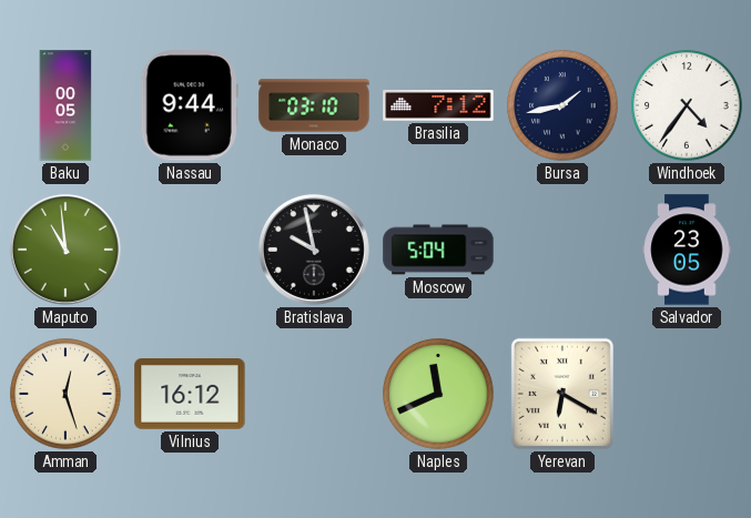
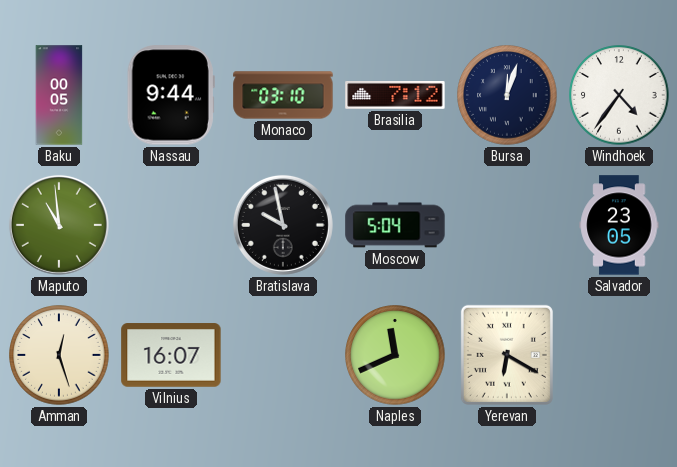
Bursa: 1:43 -> 12:03 (507, 95)
Vilnius: 16:12 -> 16:07 (171, 355)
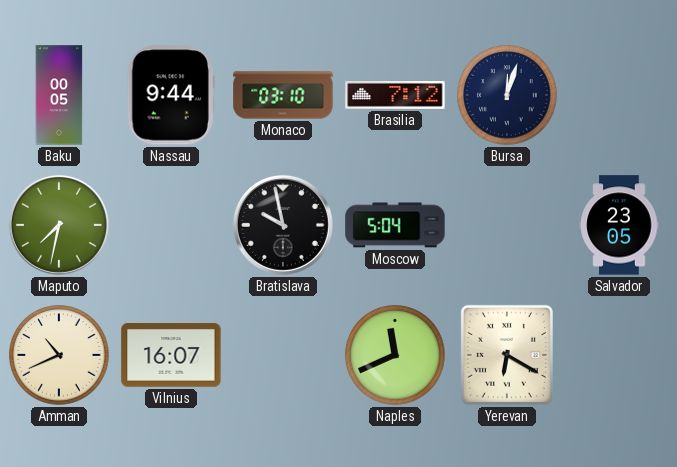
Windhoek: 4:36 -> none (619, 95)
Maputo: 10:59 -> 7:32 (59, 225)
Amman: 12:27 -> 10:41 (59, 355)
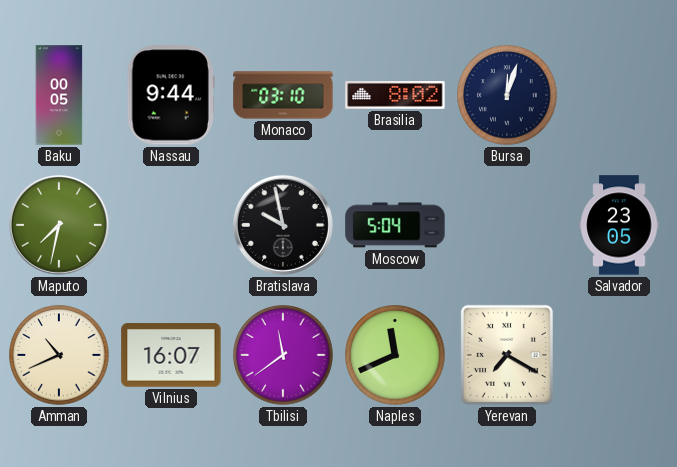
Brasilia: 7:12 -> 8:02 (395, 96)
Tbilisi: none -> 11:39 (283, 355)
Yerevan: 6:20 -> 7:20 (507, 355)
